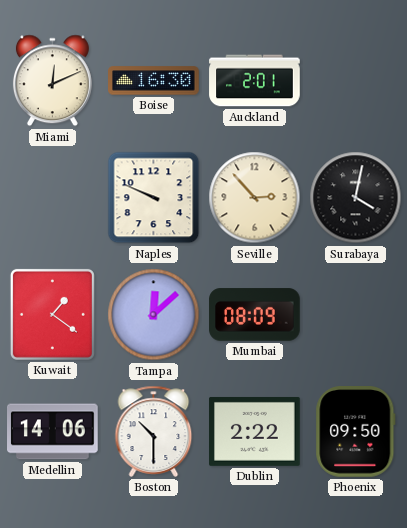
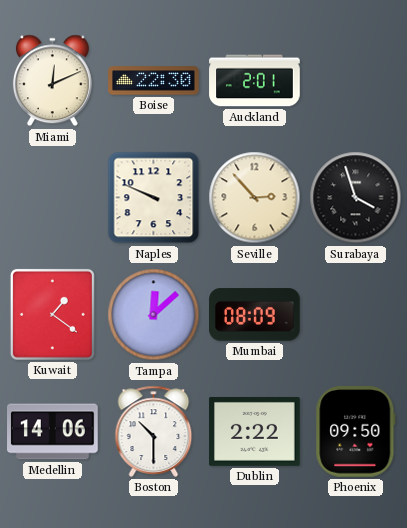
Boise: 16:30 -> 22:30 (154, 81)
Surabaya: 4:02 -> 3:57 (356, 198)
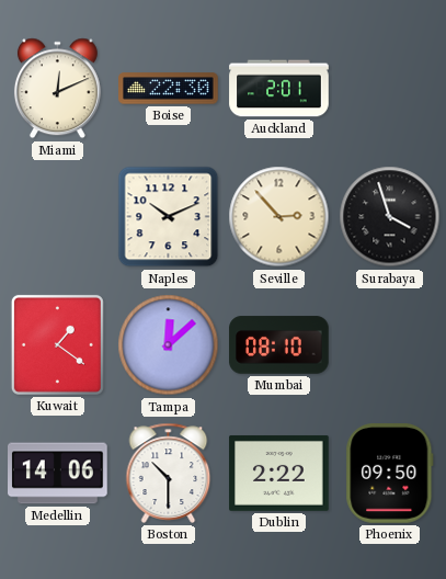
Naples: 9:49 -> 10:11 (169, 217)
Mumbai: 08:09 -> 08:10 (279, 345)
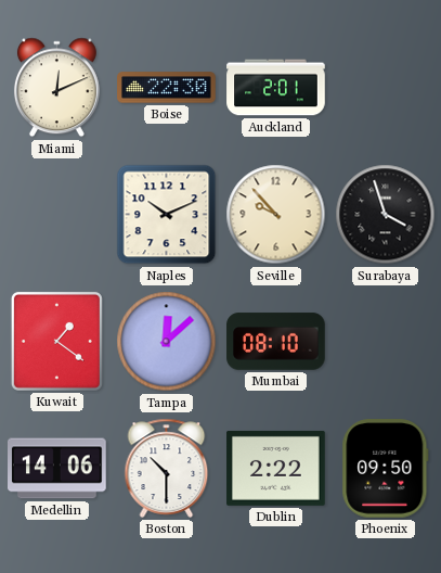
Seville: 2:53 -> 9:53 (276, 215)
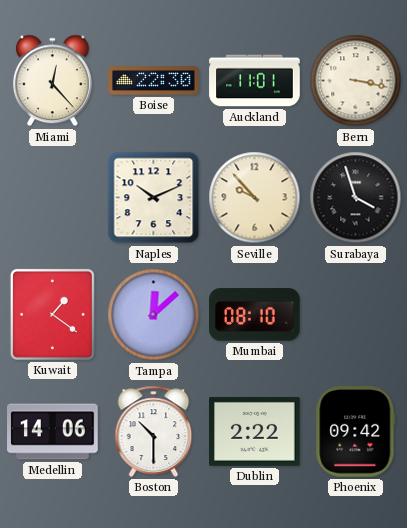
Miami: 12:11 -> 12:23 (52, 81)
Auckland: 2:01 -> 11:01 (255, 81)
Bern: none -> 3:17 (356, 81)
Phoenix: 09:50 -> 09:42 (356, 432)
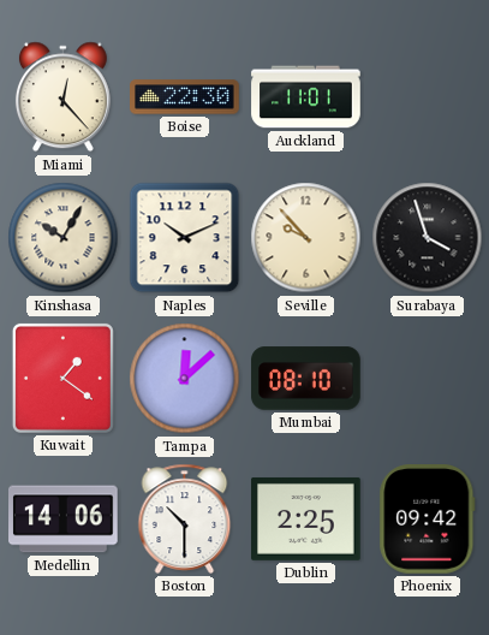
Bern: 3:17 -> none (356, 81)
Kinshasa: none -> 10:05 (64, 238)
Dublin: 2:22 -> 2:25 (306, 518)
